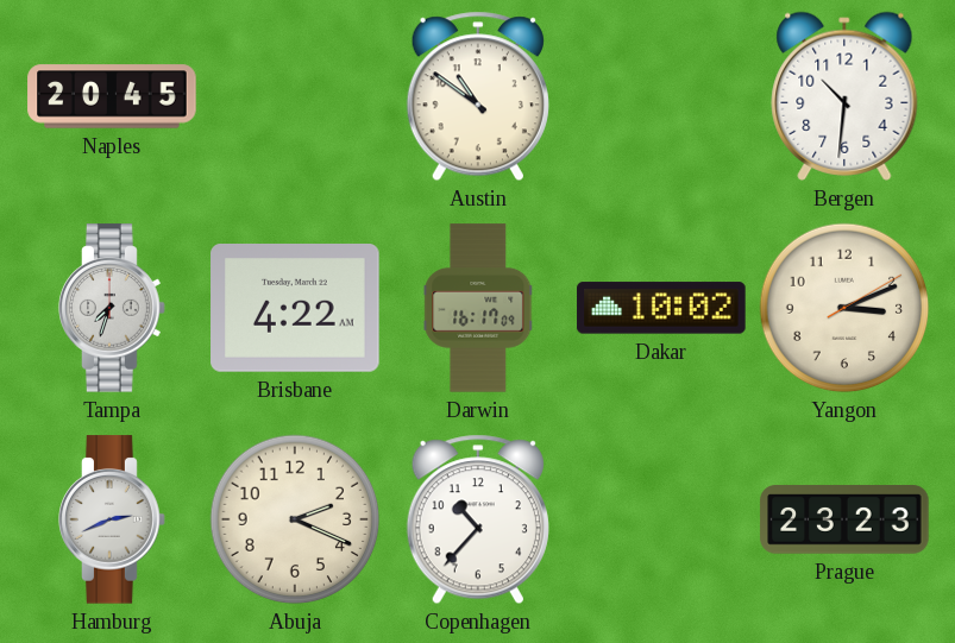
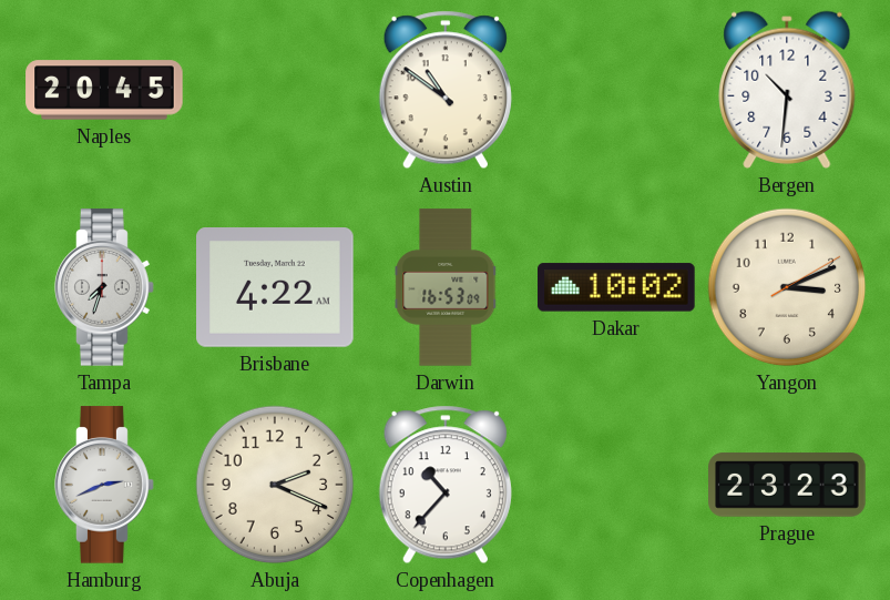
Darwin: 16:17 -> 16:53 (446, 287)
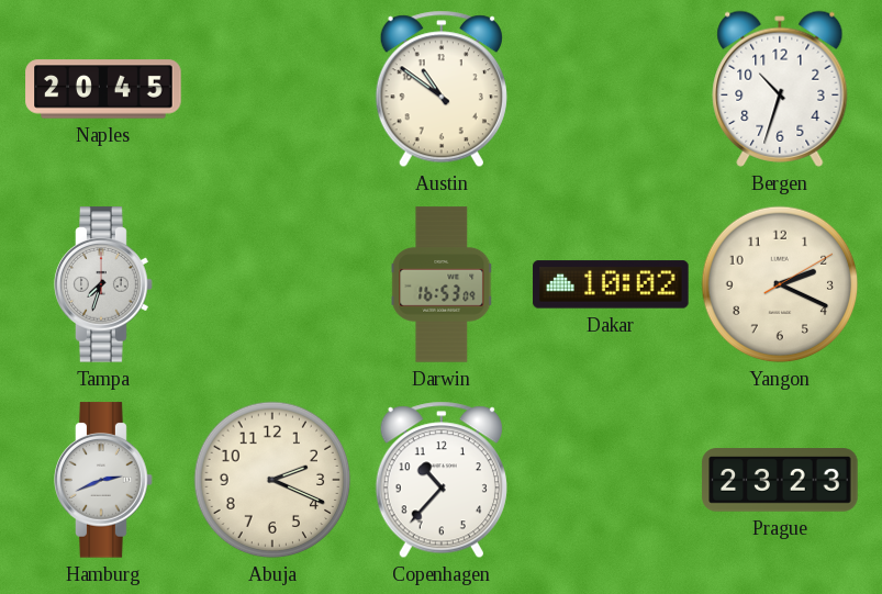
Bergen: 10:31 -> 10:33 (780, 89)
Brisbane: 4:22 -> none (275, 288)
Yangon: 3:11 -> 2:19 (780, 284)
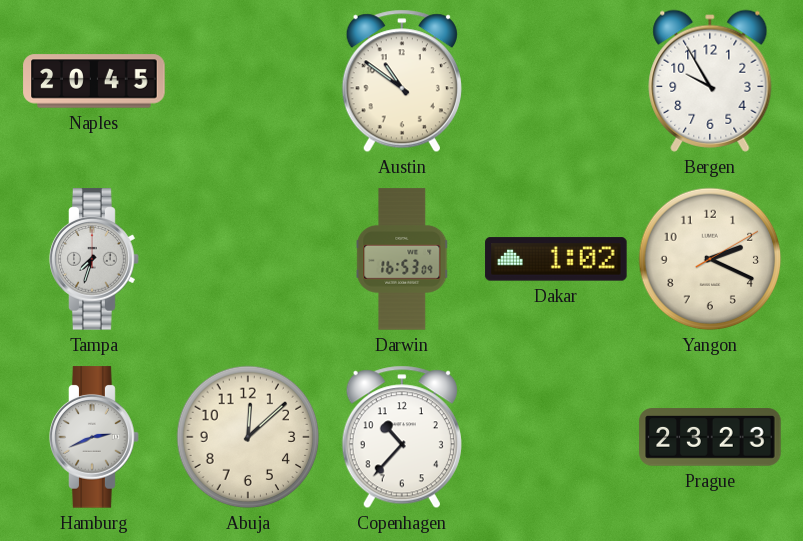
Bergen: 10:33 -> 9:55 (710, 81)
Dakar: 10:02 -> 1:02 (556, 259)
Abuja: 2:19 -> 12:08 (248, 437)
